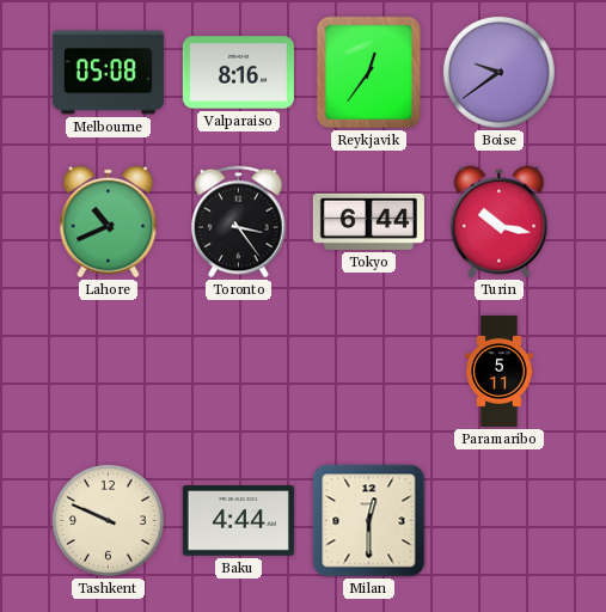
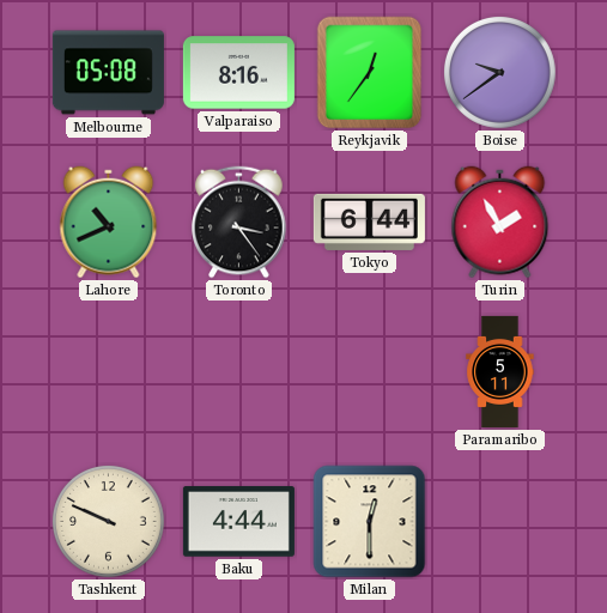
Turin: 10:17 -> 1:55 (500, 223)
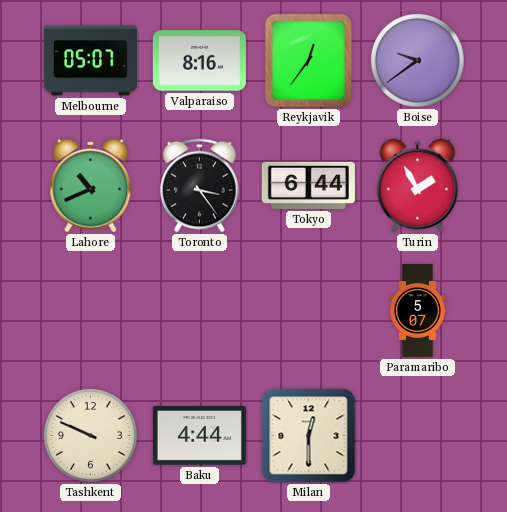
Melbourne: 05:08 -> 05:07 (90, 61)
Paramaribo: 5:11 -> 5:07 (418, 310)
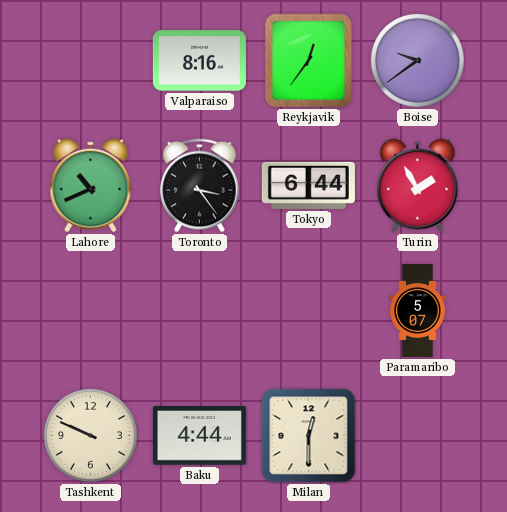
Melbourne: 05:07 -> none (90, 61)
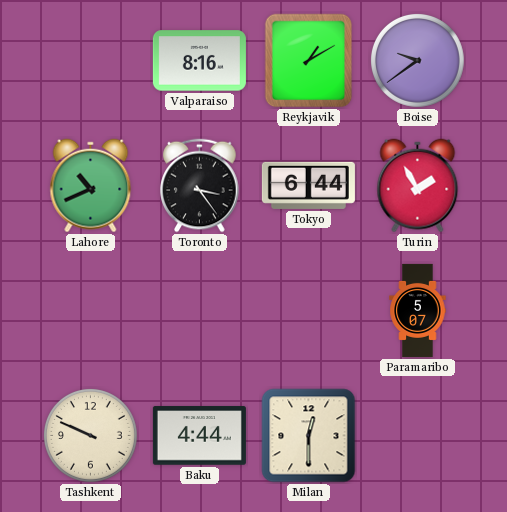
Reykjavik: 12:36 -> 1:10 (309, 61)
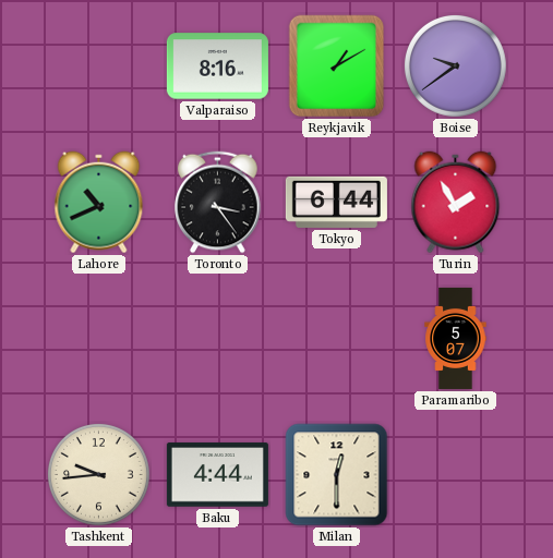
Tashkent: 9:49 -> 9:44 (99, 475)
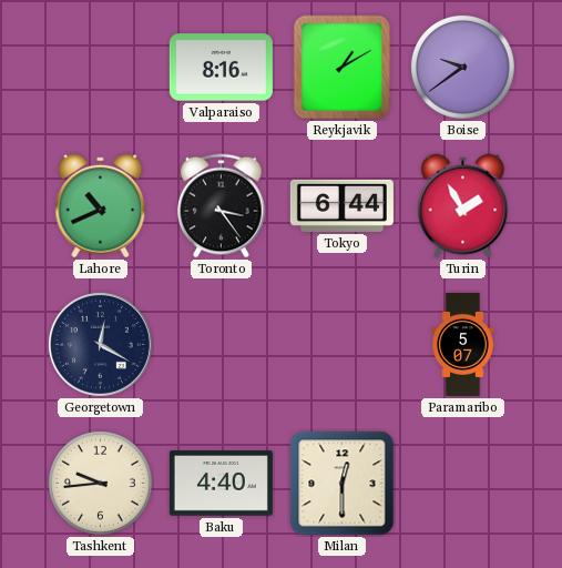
Georgetown: none -> 12:20 (100, 344)
Baku: 4:44 -> 4:40 (221, 484)
